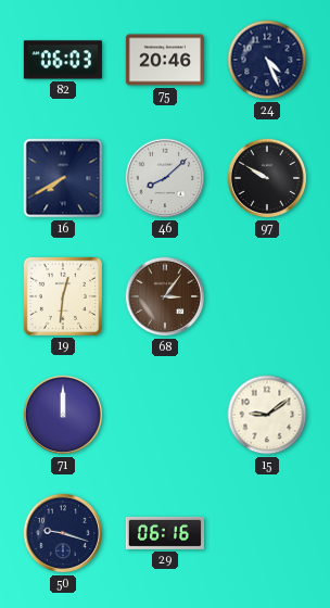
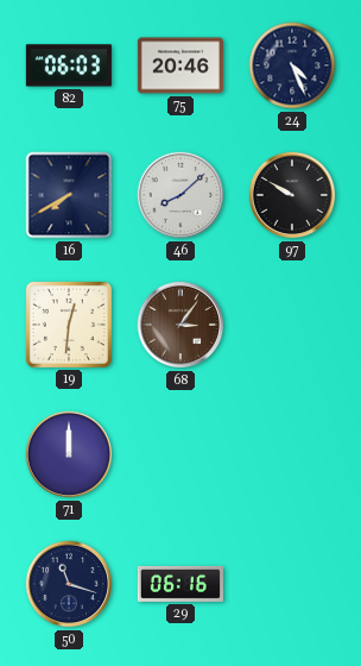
15: 9:09 -> none (267, 415)
50: 9:18 -> 11:18 (69, 584)
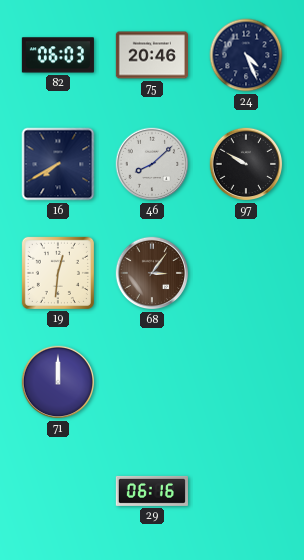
50: 11:18 -> none (69, 584)
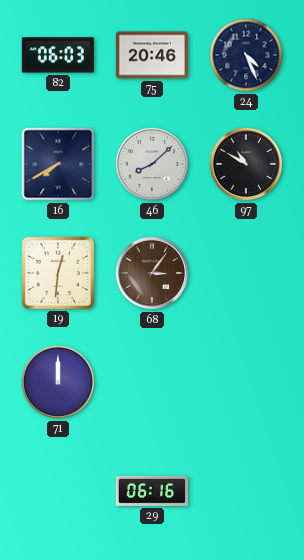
97: 9:50 -> 10:50 (246, 164)
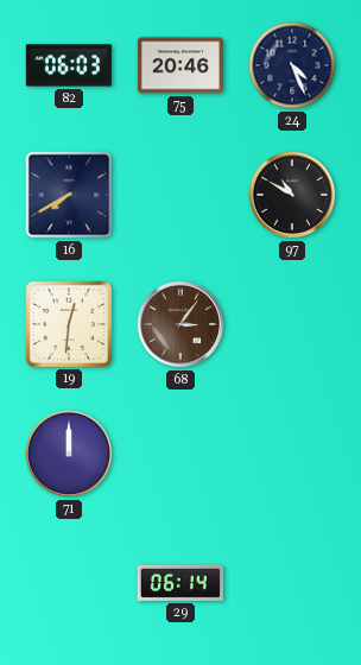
46: 8:08 -> none (152, 164)
29: 06:16 -> 06:14 (180, 583)
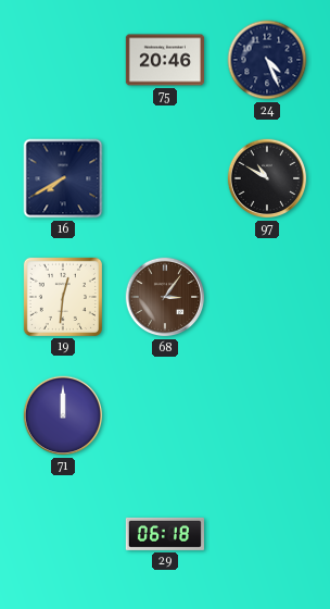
82: 06:03 -> none (69, 65)
29: 06:14 -> 06:18 (165, 534)
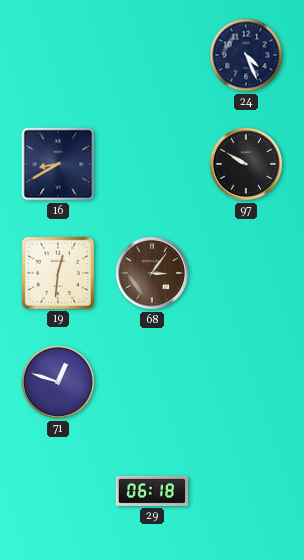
75: 20:46 -> none (165, 60)
16: 7:40 -> 8:40 (58, 164)
97: 10:50 -> 9:50 (246, 164)
71: 12:00 -> 12:48 (58, 382)
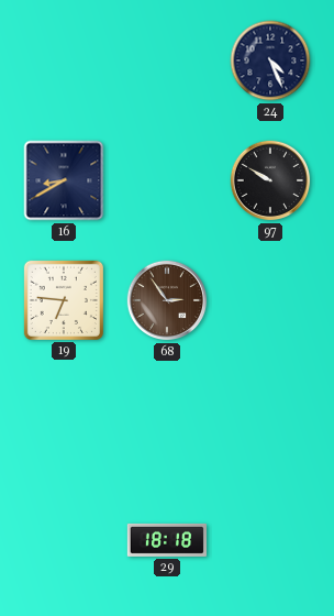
19: 12:31 -> 6:46 (64, 300)
68: 3:06 -> 2:54 (167, 300)
71: 12:48 -> none (58, 382)
29: 06:18 -> 18:18 (167, 540)
